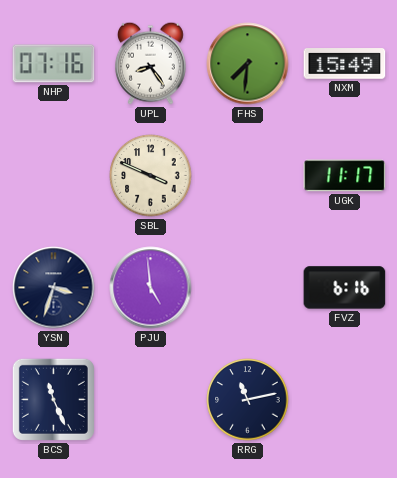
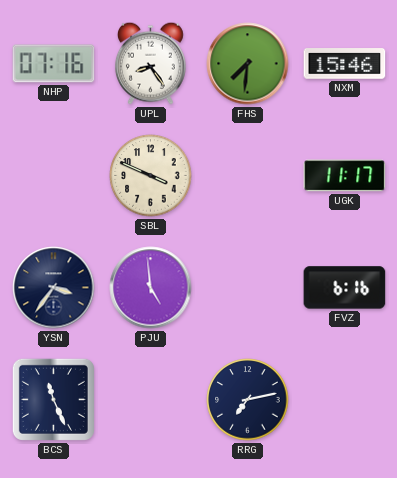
NXM: 15:49 -> 15:46 (345, 64)
YSN: 3:33 -> 3:36 (54, 288)
RRG: 11:13 -> 7:13 (248, 400)
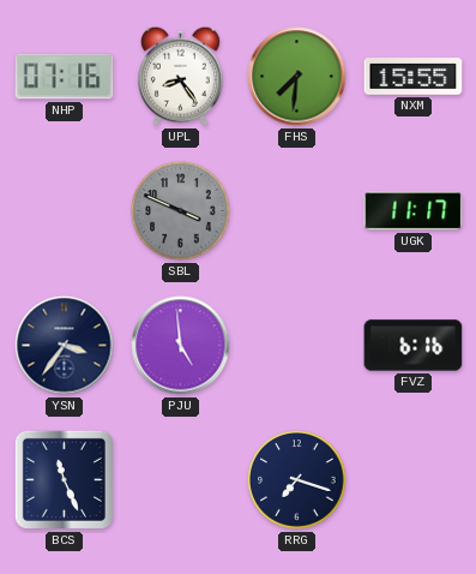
NXM: 15:46 -> 15:55 (414, 77)
SBL dial: cream -> grey (181, 211)
RRG: 7:13 -> 7:18 (297, 480)
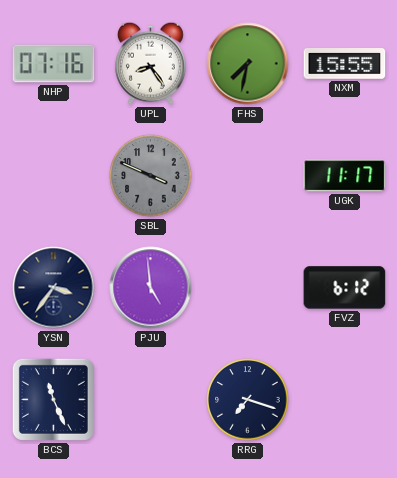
FHS: 7:31 -> 7:32 (248, 64)
FVZ: 6:16 -> 6:12 (345, 288)
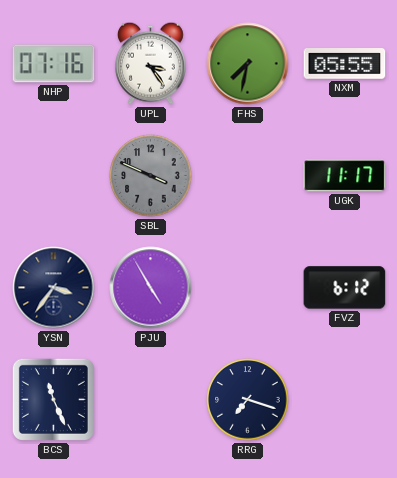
UPL: 8:24 -> 3:24 (150, 63)
NXM: 15:55 -> 05:55 (345, 64)
PJU: 4:59 -> 4:55 (151, 288)
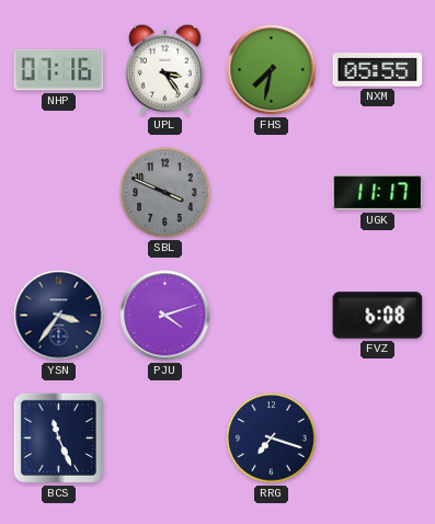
PJU: 4:55 -> 4:12 (165, 316)
FVZ: 6:12 -> 6:08 (378, 316)
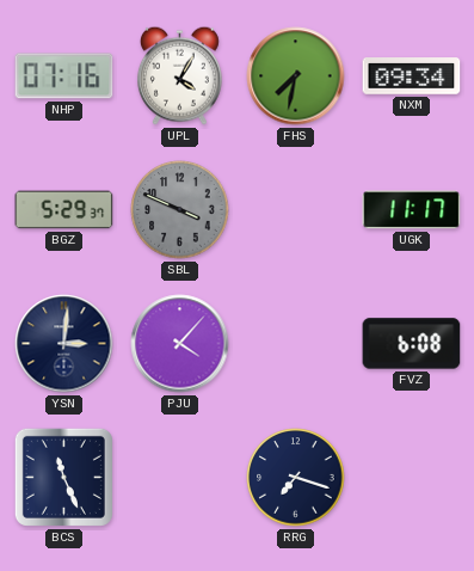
UPL: 3:24 -> 4:05 (179, 75)
NXM: 05:55 -> 09:34 (412, 76)
BGZ: none -> 5:29 (64, 210)
YSN: 3:36 -> 3:01 (64, 344)
PJU: 4:12 -> 4:07 (180, 344)
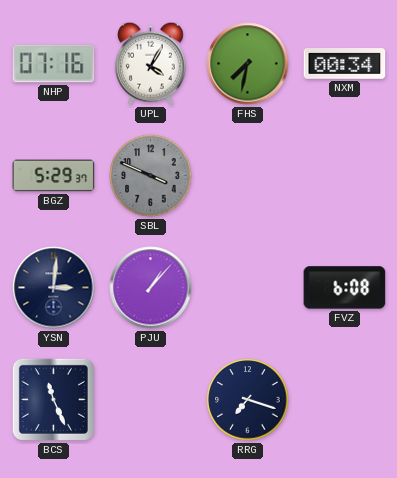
NXM: 09:34 -> 00:34 (345, 64)
UGK: 11:17 -> none (412, 210)
PJU: 4:07 -> 1:07 (151, 288)
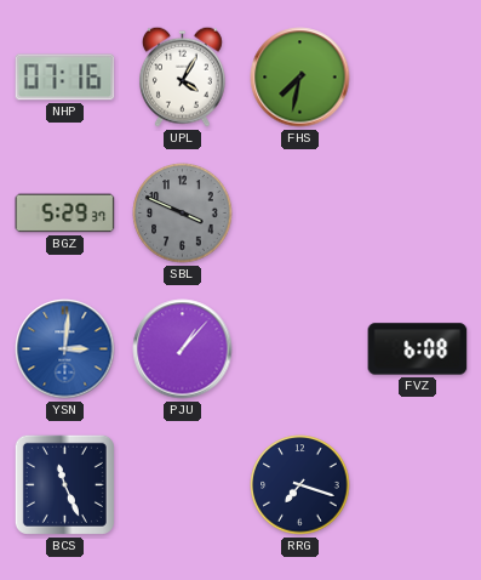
NXM: 00:34 -> none (345, 64)
YSN dial: navy -> blue (65, 349)
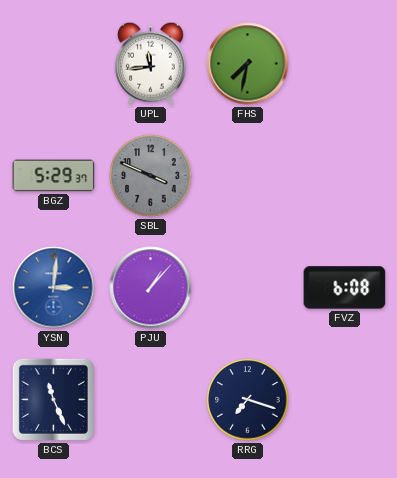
NHP: 07:16 -> none (65, 78)
UPL: 4:05 -> 11:44 (150, 63)
